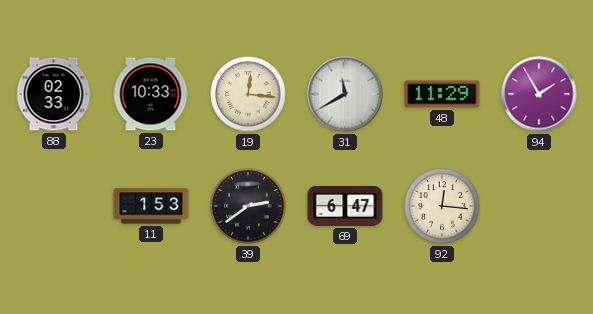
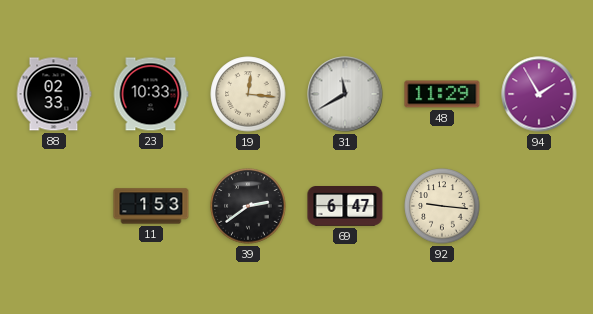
92: 12:16 -> 9:16 (442, 206)
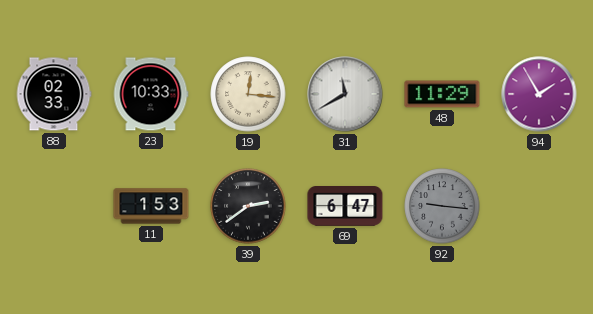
92 dial: cream -> grey (442, 206)
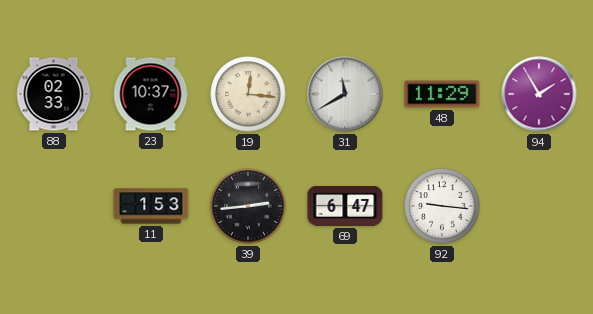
23: 10:33 -> 10:37 (151, 94)
39: 2:39 -> 2:44 (248, 206)
92 dial: grey -> white (442, 206)
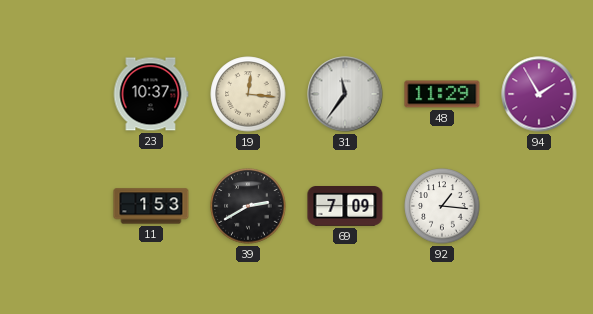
88: 02:33 -> none (54, 94)
31: 11:40 -> 11:36 (345, 94)
39: 2:44 -> 2:40 (248, 206)
69: 6:47 -> 7:09 (345, 207)
92: 9:16 -> 1:16 (442, 206)
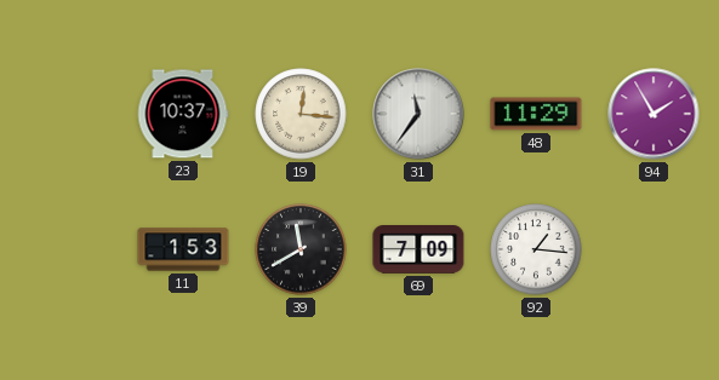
39: 2:40 -> 11:40 (301, 249)
